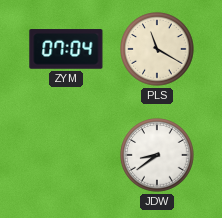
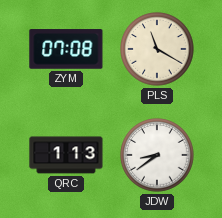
ZYM: 07:04 -> 07:08 (66, 49)
QRC: none -> 1:13 (66, 155)
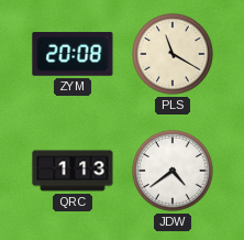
ZYM: 07:08 -> 20:08 (73, 54)
JDW: 8:39 -> 4:39 (173, 171)
